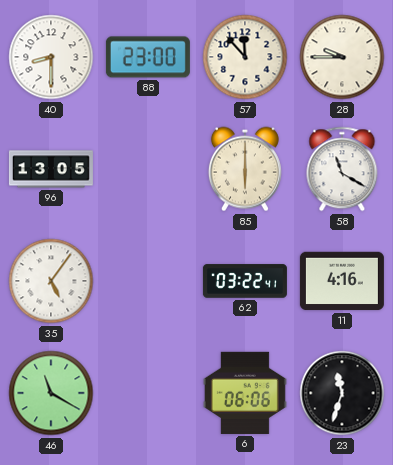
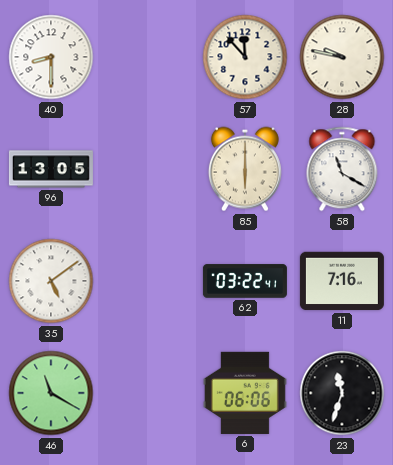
88: 23:00 -> none (148, 57)
28: 9:45 -> 9:47 (342, 57)
35: 5:06 -> 5:09 (51, 281)
11: 4:16 -> 7:16 (342, 281)
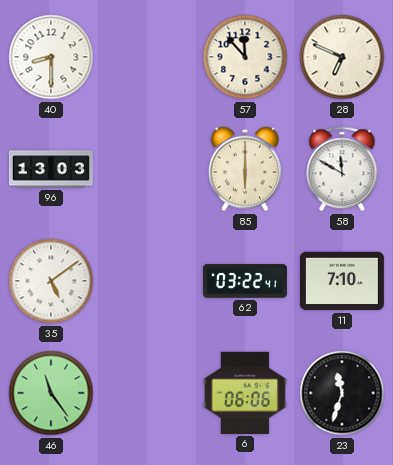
28: 9:47 -> 6:49 (342, 57)
96: 13:05 -> 13:03 (51, 169)
58: 11:20 -> 11:50 (342, 169)
11: 7:16 -> 7:10 (342, 281)
46: 11:20 -> 11:24 (51, 393)
